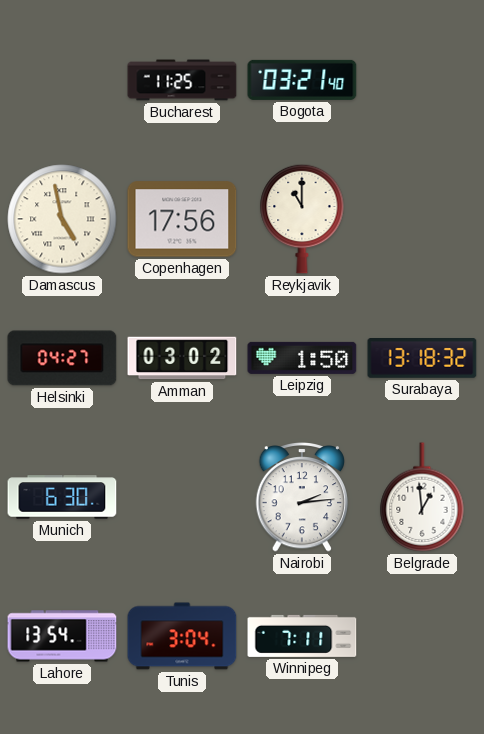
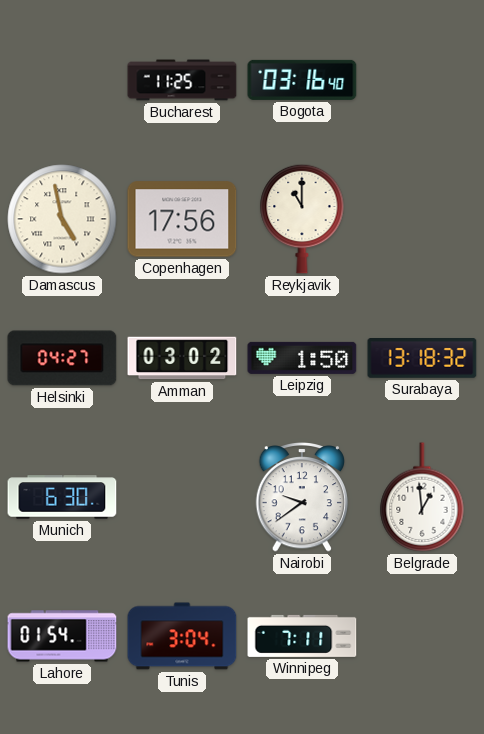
Bogota: 03:21 -> 03:16 (302, 80)
Nairobi: 2:14 -> 9:39 (302, 498)
Lahore: 13:54 -> 01:54 (62, 636)
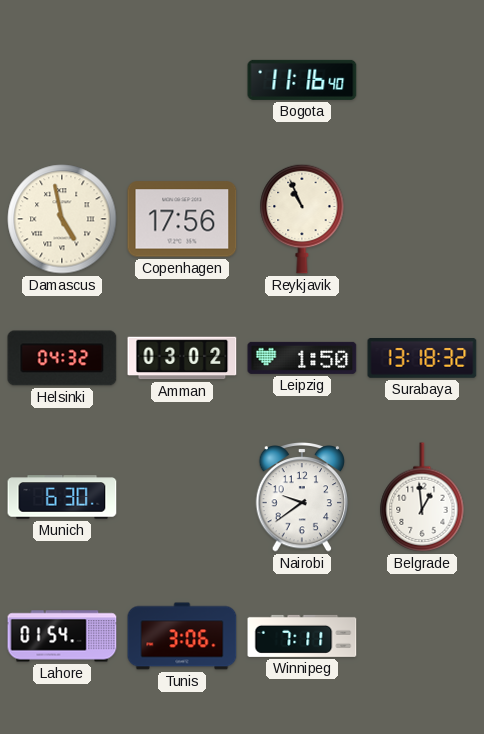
Bucharest: 11:25 -> none (182, 80)
Bogota: 03:16 -> 11:16 (302, 80)
Reykjavik: 11:00 -> 10:56 (302, 219)
Helsinki: 04:27 -> 04:32 (62, 358)
Tunis: 3:04 -> 3:06 (182, 636)
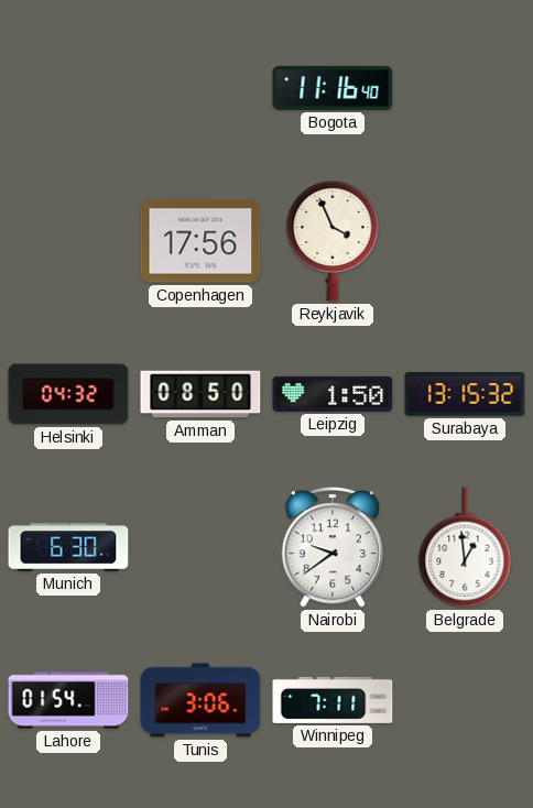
Damascus: 4:58 -> none (62, 219)
Reykjavik: 10:56 -> 3:56 (333, 241)
Amman: 03:02 -> 08:50 (200, 394)
Surabaya: 13:18 -> 13:15 (465, 395)
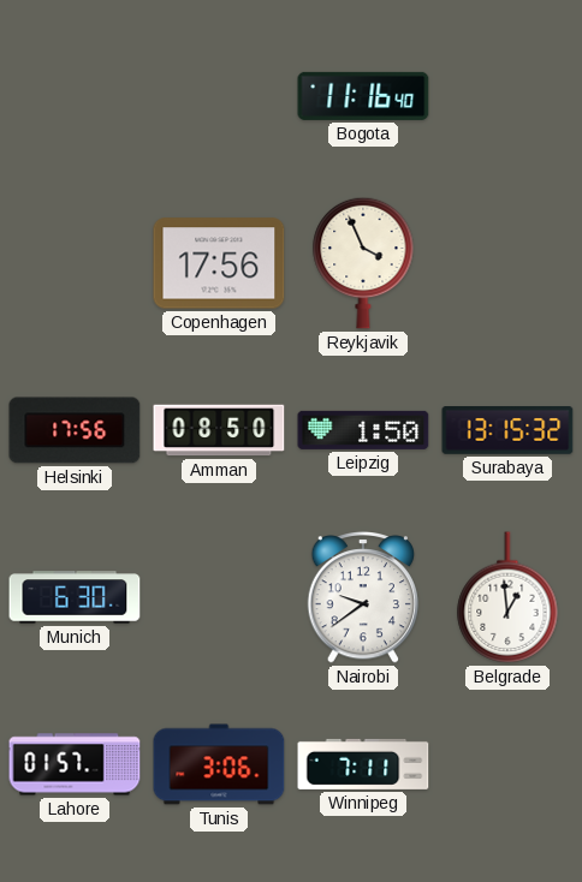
Helsinki: 04:32 -> 17:56 (75, 430)
Lahore: 01:54 -> 01:57 (75, 764)
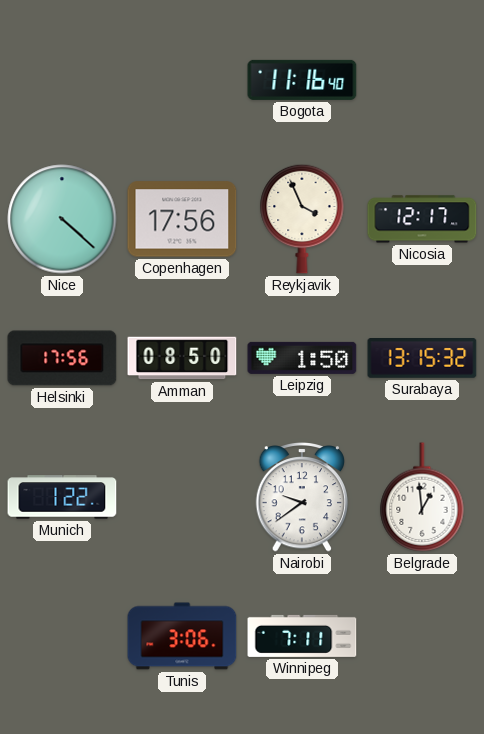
Nice: none -> 4:22 (62, 219)
Nicosia: none -> 12:17 (422, 219)
Munich: 6:30 -> 1:22 (62, 497)
Lahore: 01:57 -> none (75, 764)
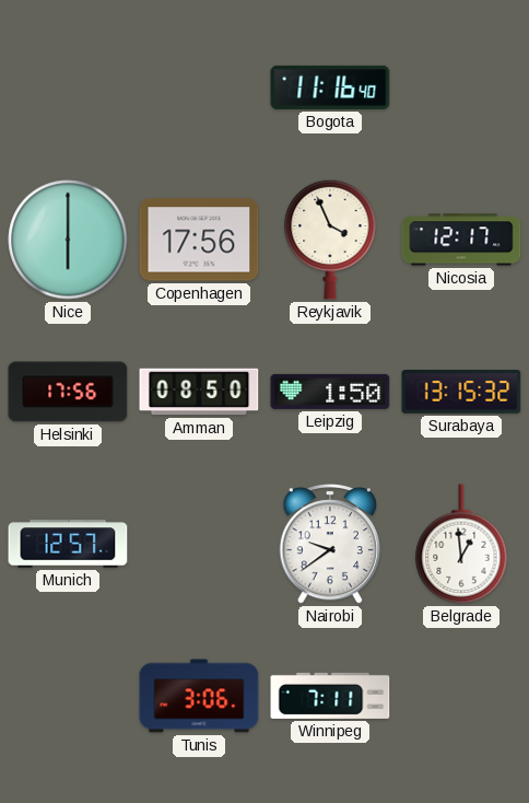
Nice: 4:22 -> 6:00 (68, 240)
Munich: 1:22 -> 12:57 (68, 544)
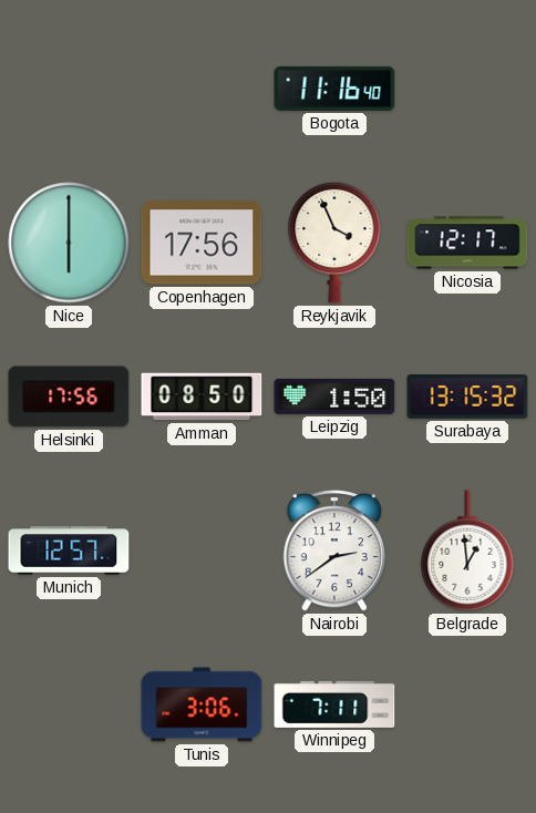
Nairobi: 9:39 -> 2:39 (334, 552)
